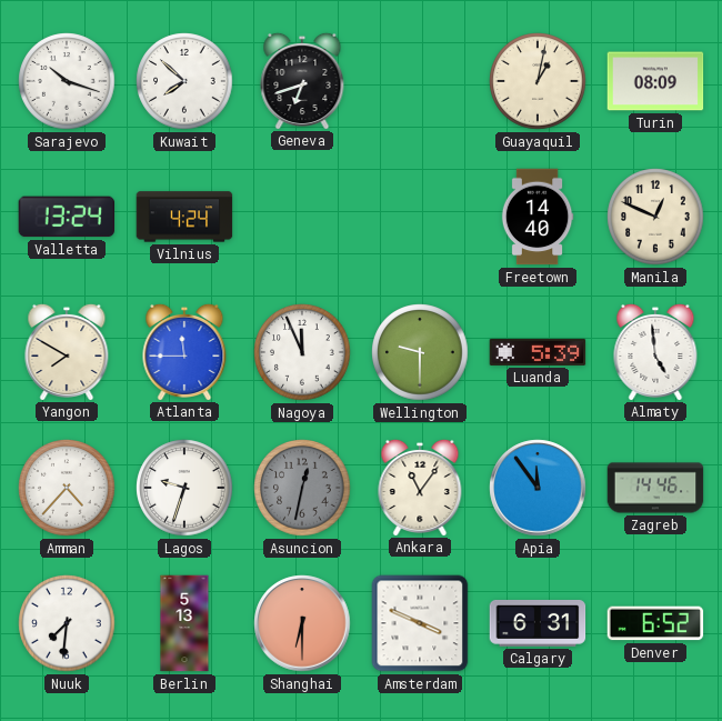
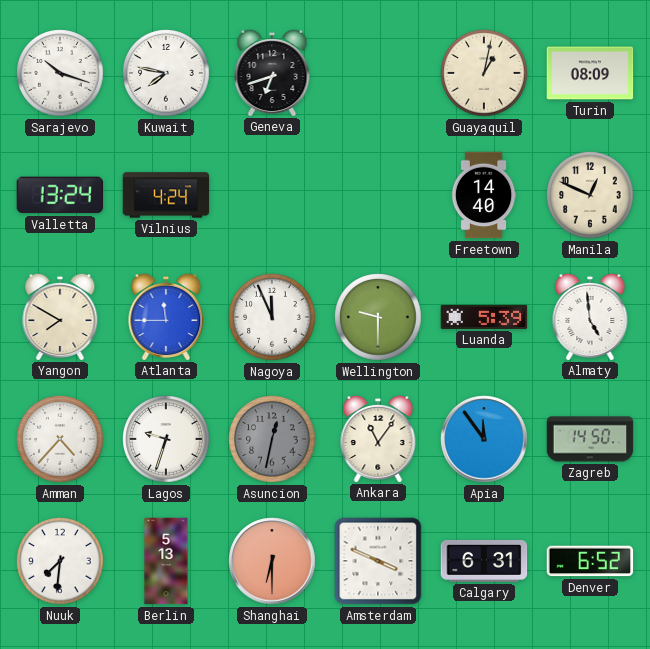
Kuwait: 7:52 -> 7:47 (166, 73)
Zagreb: 14:46 -> 14:50 (590, 439)
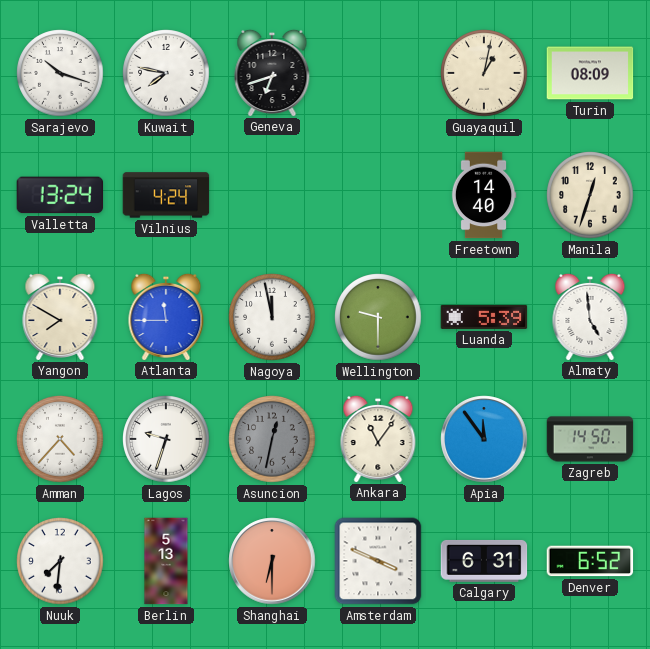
Manila: 12:49 -> 12:33 (590, 195)
Nagoya: 11:56 -> 11:58 (272, 317)
